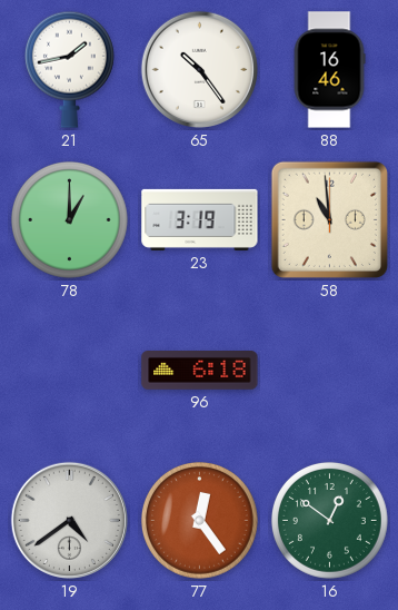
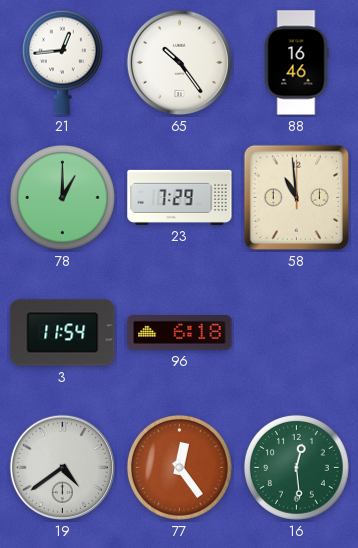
21: 1:43 -> 12:44 (62, 62)
23: 3:19 -> 7:29 (180, 197)
3: none -> 11:54 (63, 333)
16: 12:51 -> 12:29 (297, 468)
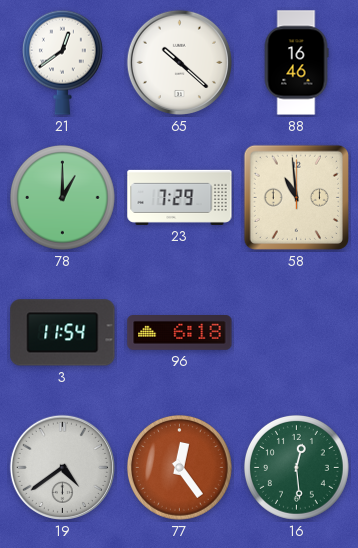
21: 12:44 -> 12:39 (62, 62)
65: 10:24 -> 10:22 (179, 62)
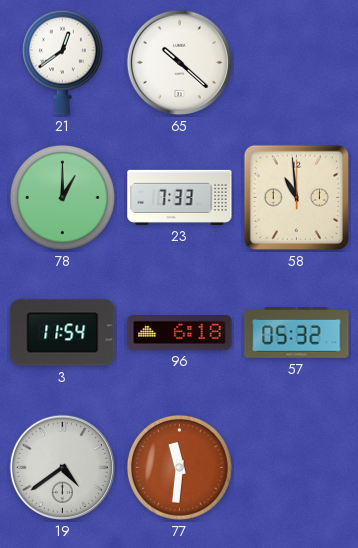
88: 16:46 -> none (296, 63)
23: 7:29 -> 7:33 (180, 197)
57: none -> 05:32 (297, 333)
77: 12:24 -> 11:31 (180, 468)
16: 12:29 -> none (297, 468)
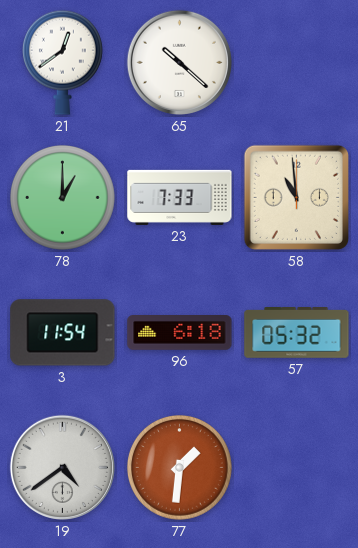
77: 11:31 -> 1:31 (180, 468)
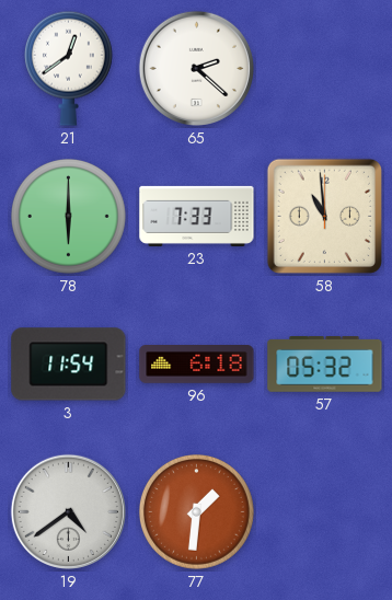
65: 10:22 -> 2:22 (196, 68)
78: 1:00 -> 6:00 (69, 217)
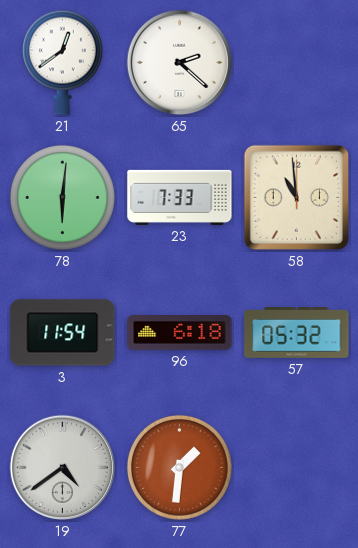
78: 6:00 -> 6:01 (63, 198)
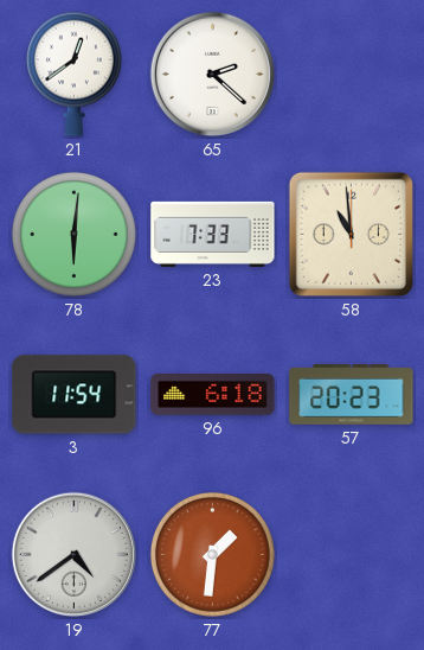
57: 05:32 -> 20:23 (352, 395)
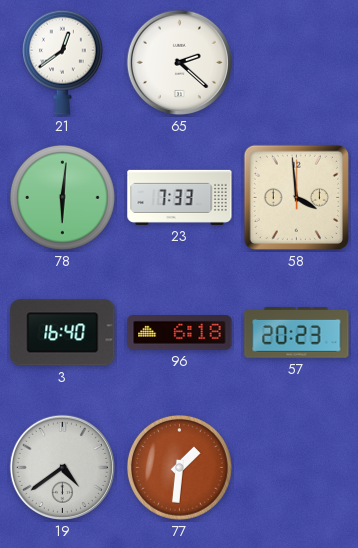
58: 10:59 -> 3:59 (296, 197)
3: 11:54 -> 16:40 (63, 333)
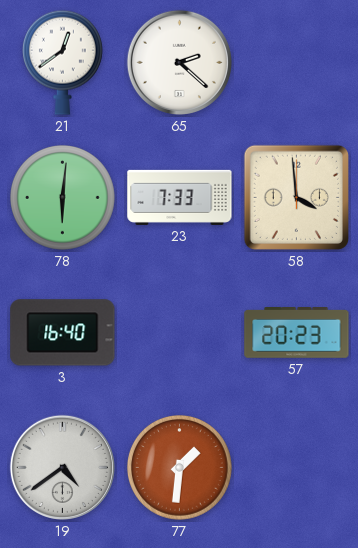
96: 6:18 -> none (180, 333)
